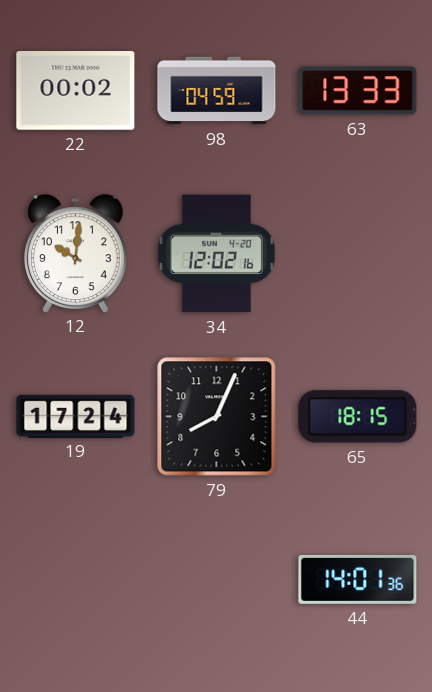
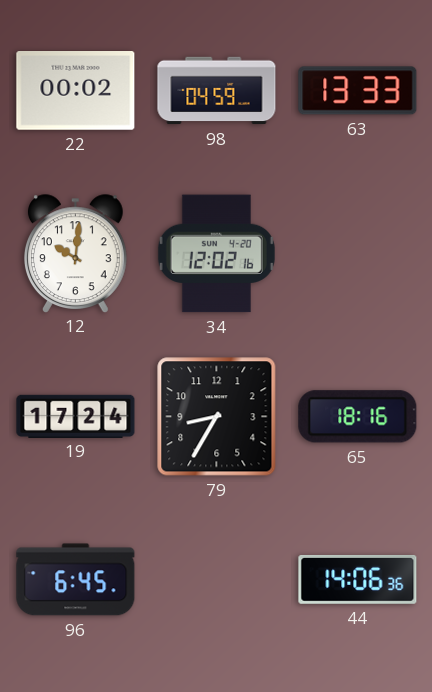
79: 8:04 -> 8:35 (217, 417)
65: 18:15 -> 18:16 (358, 417)
96: none -> 6:45 (76, 580)
44: 14:01 -> 14:06 (358, 579)
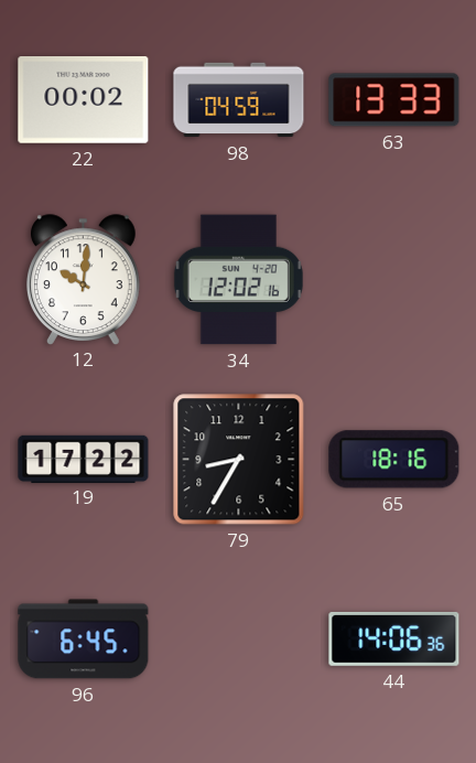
19: 17:24 -> 17:22 (84, 459)
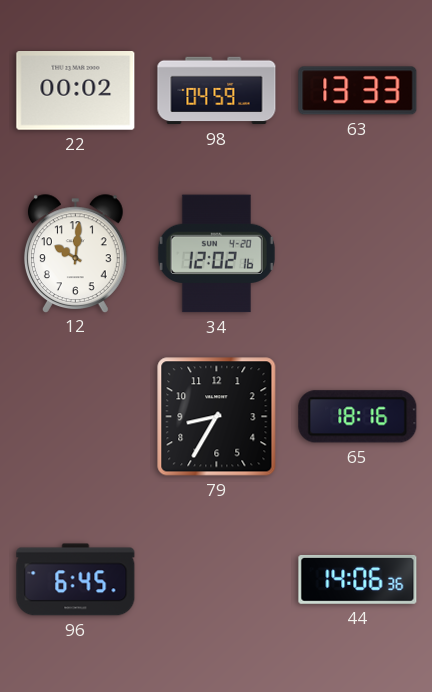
19: 17:22 -> none (84, 459)
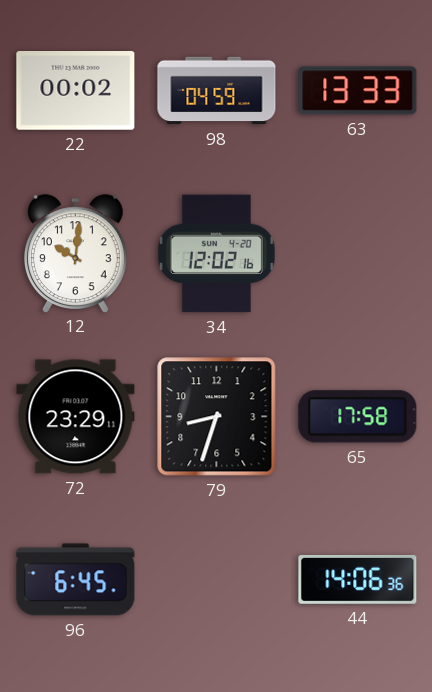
72: none -> 23:29 (76, 417)
79: 8:35 -> 8:33 (217, 417)
65: 18:16 -> 17:58 (358, 417)
